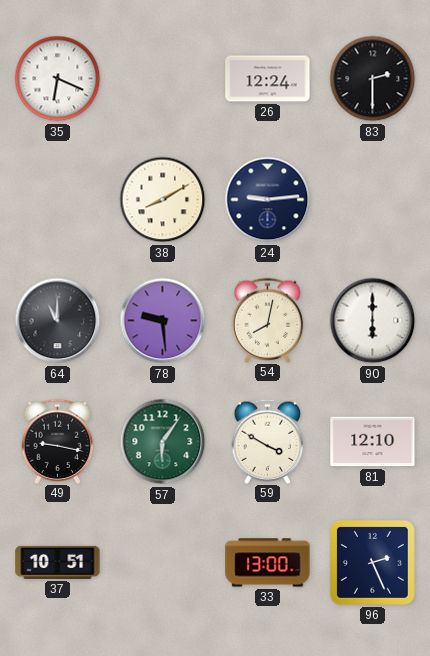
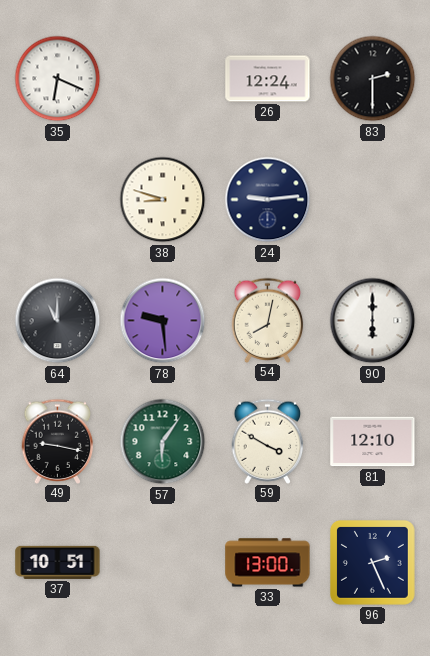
38: 8:10 -> 8:48 (163, 200)
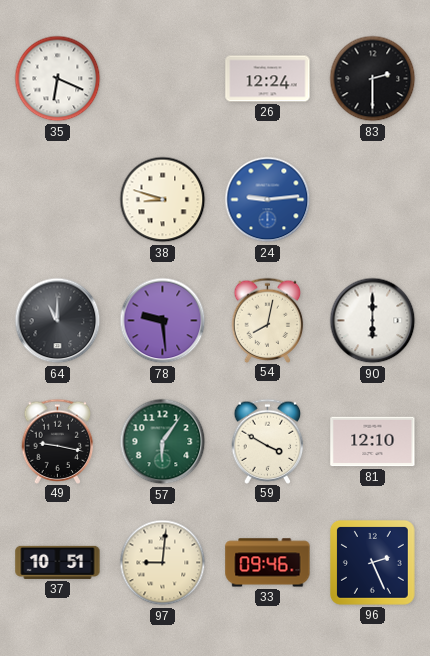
24 dial: navy -> blue (268, 200)
97: none -> 9:01 (163, 563)
33: 13:00 -> 09:46 (268, 563)
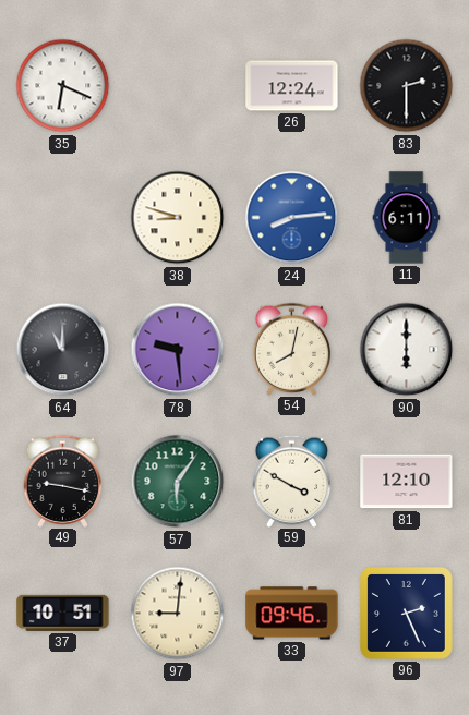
24: 9:14 -> 8:14 (292, 218)
11: none -> 6:11 (407, 218)
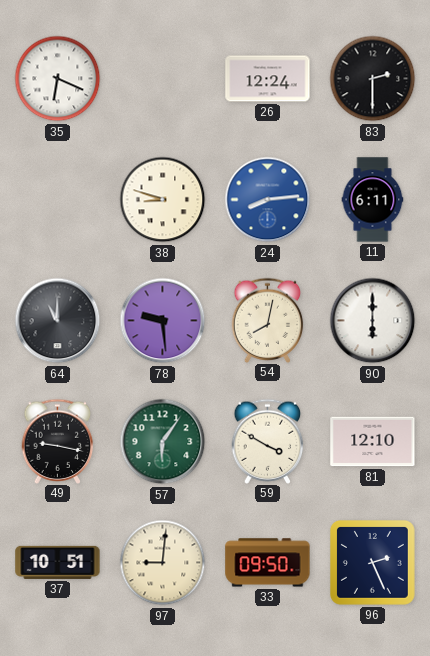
33: 09:46 -> 09:50 (268, 563)
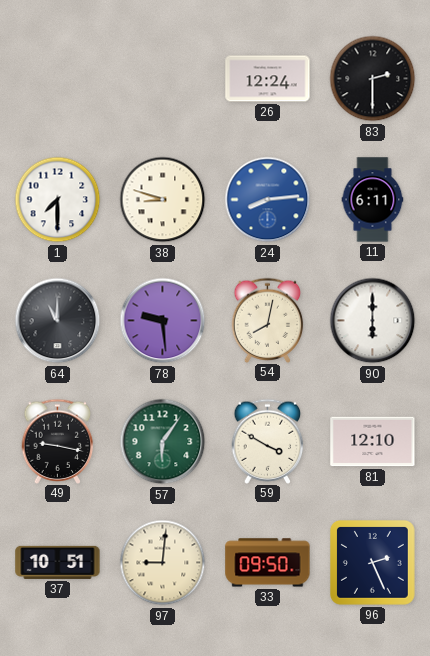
35: 6:19 -> none (58, 79)
1: none -> 7:30 (58, 200)
